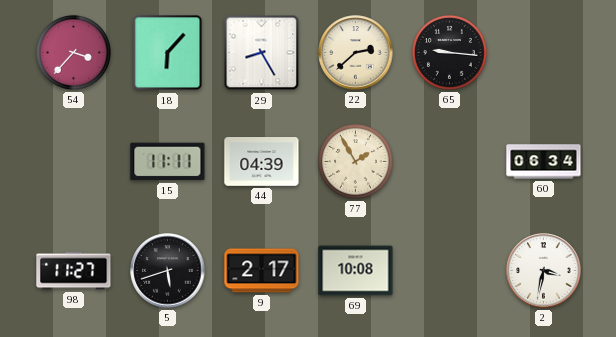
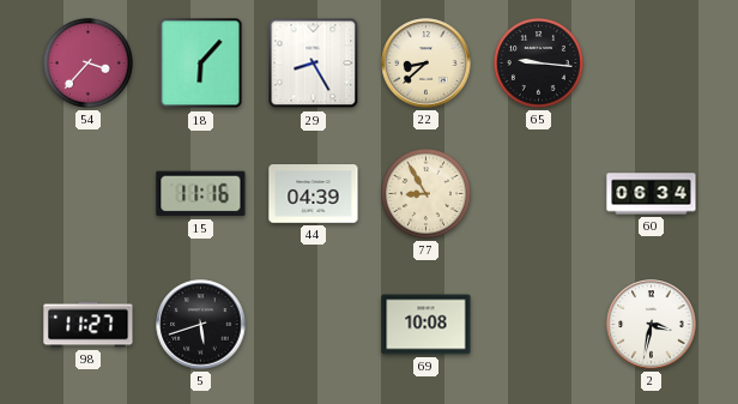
22: 2:38 -> 8:38 (427, 64)
15: 11:11 -> 11:16 (201, 194)
77: 1:55 -> 8:55 (425, 193)
9: 2:17 -> none (262, 271)
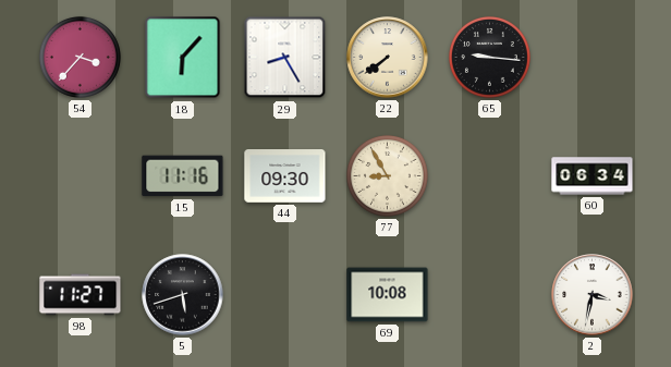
22: 8:38 -> 7:39 (388, 58)
44: 04:39 -> 09:30 (285, 176)
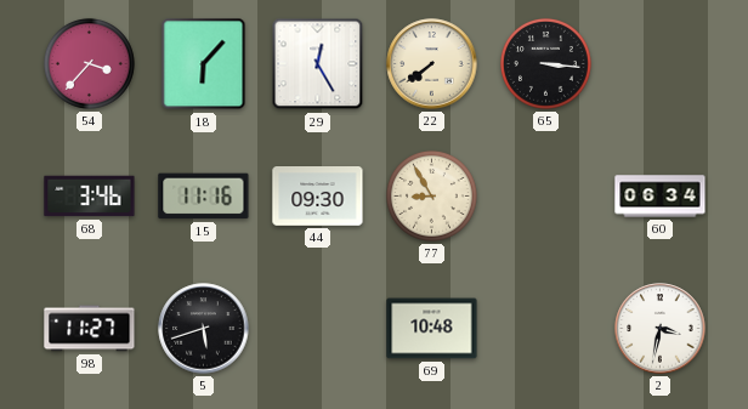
29: 8:25 -> 12:25 (318, 64)
65: 9:16 -> 3:16 (545, 63)
68: none -> 3:46 (90, 197)
69: 10:08 -> 10:48 (432, 329)
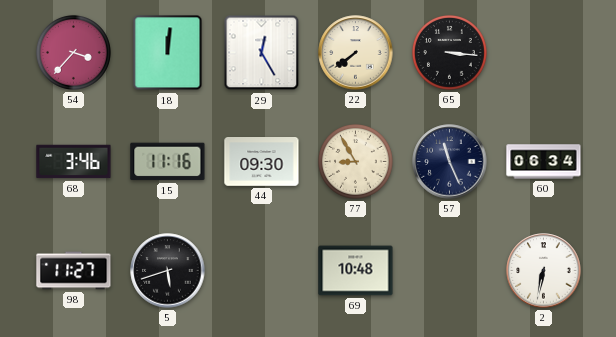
18: 6:07 -> 12:01 (168, 53)
57: none -> 11:26 (450, 162)
2: 3:32 -> 6:32 (544, 271)
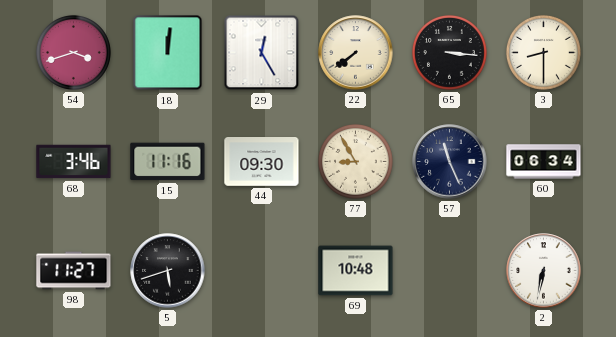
54: 3:37 -> 3:42 (73, 52)
3: none -> 8:30 (543, 52)
